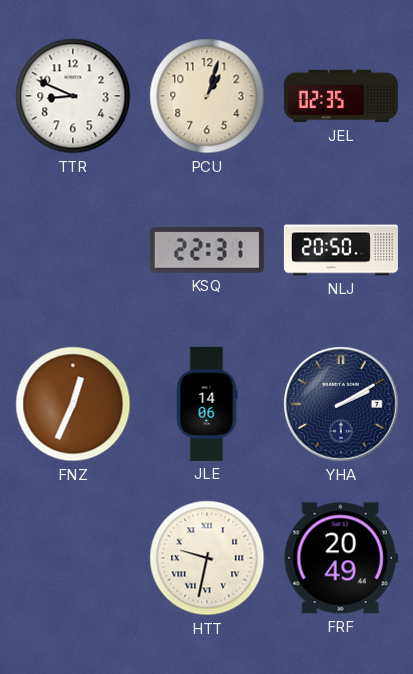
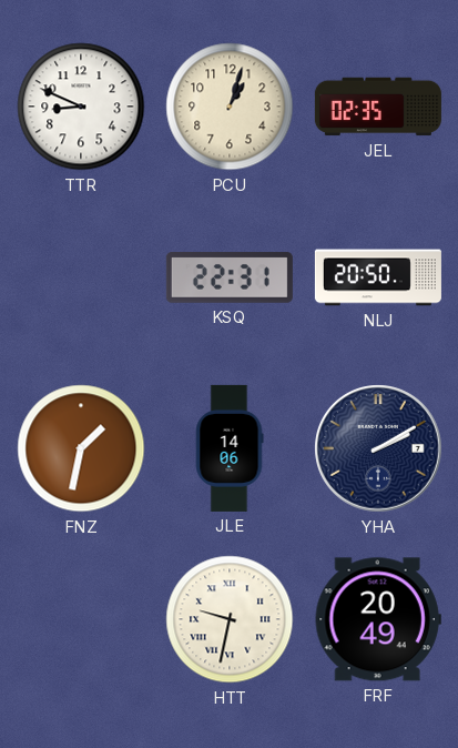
FNZ: 12:34 -> 1:32 (81, 448)
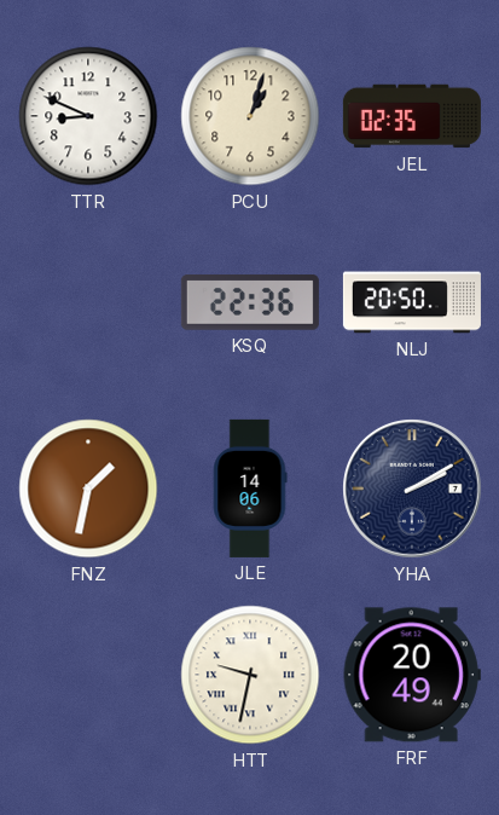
KSQ: 22:31 -> 22:36 (250, 302)
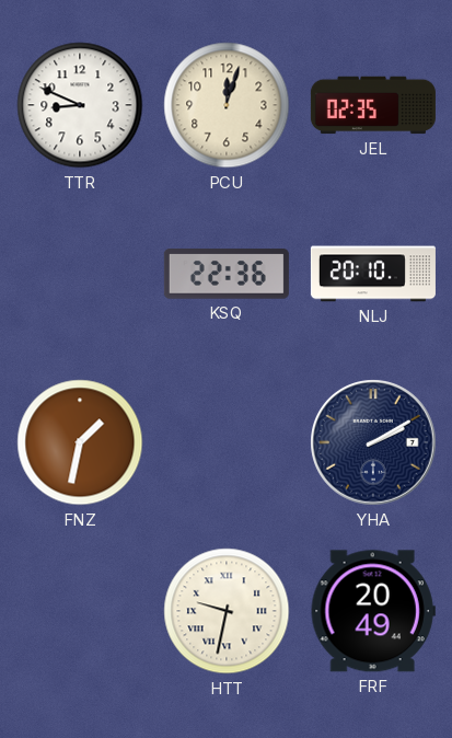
PCU: 1:03 -> 12:03 (227, 105)
NLJ: 20:50 -> 20:10 (373, 274)
JLE: 14:06 -> none (250, 489)
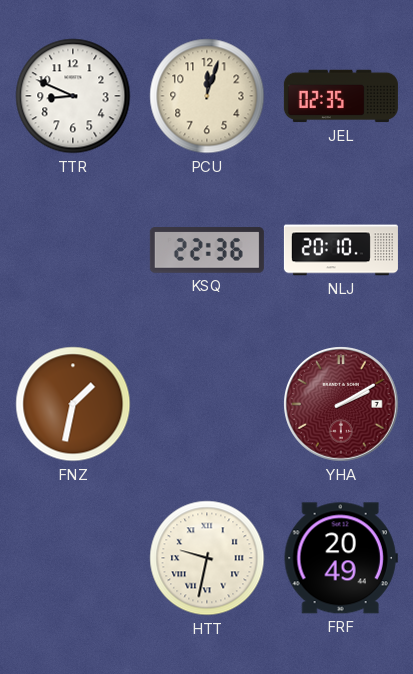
YHA dial: navy -> burgundy (341, 404)
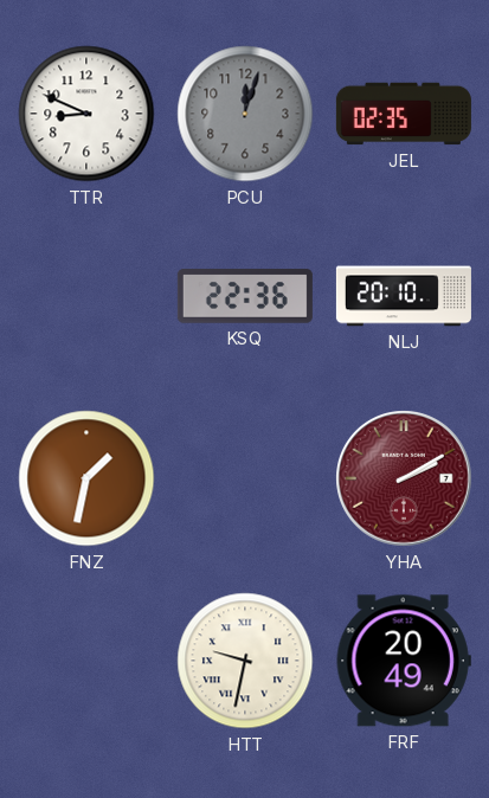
PCU dial: cream -> grey (245, 114)
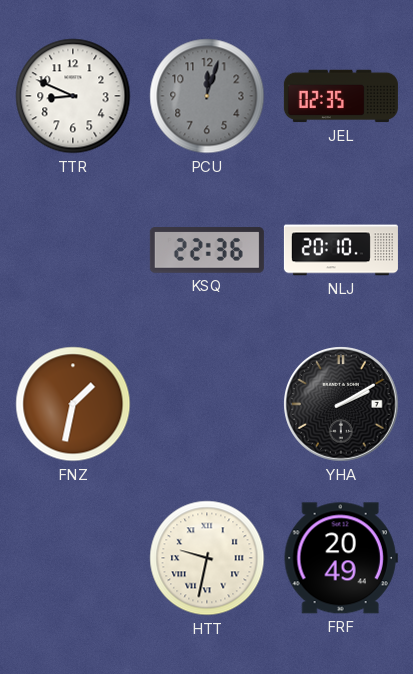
YHA dial: burgundy -> black (341, 404)
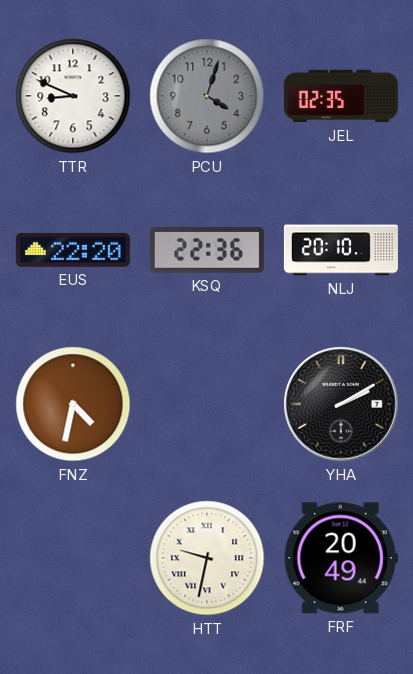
PCU: 12:03 -> 4:03 (207, 96)
EUS: none -> 22:20 (73, 250)
FNZ: 1:32 -> 4:32 (73, 404)
